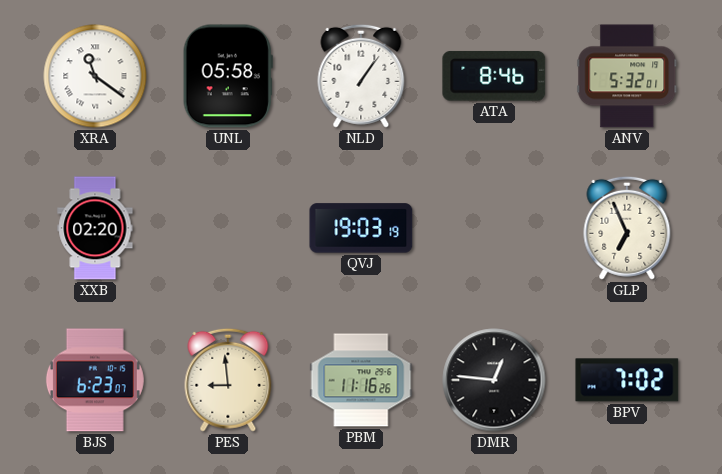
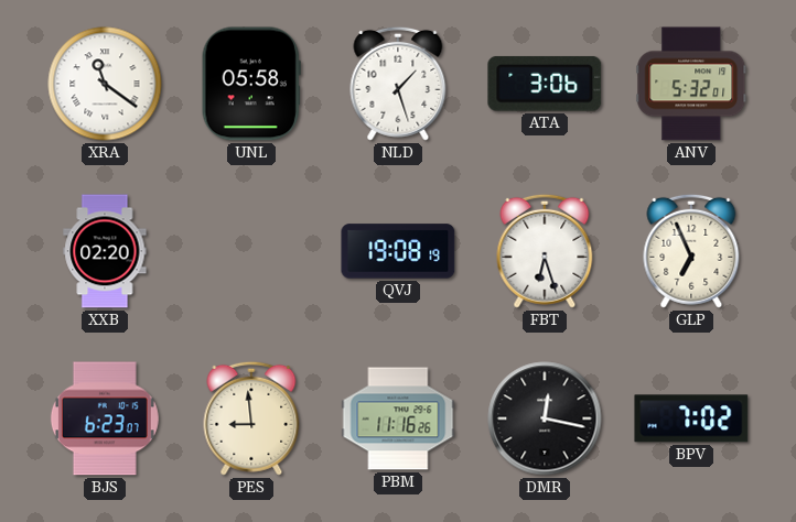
NLD: 1:06 -> 1:27 (398, 84)
ATA: 8:46 -> 3:06 (545, 84)
QVJ: 19:03 -> 19:08 (398, 251)
FBT: none -> 6:27 (545, 251)
DMR: 12:46 -> 12:17 (545, 418)
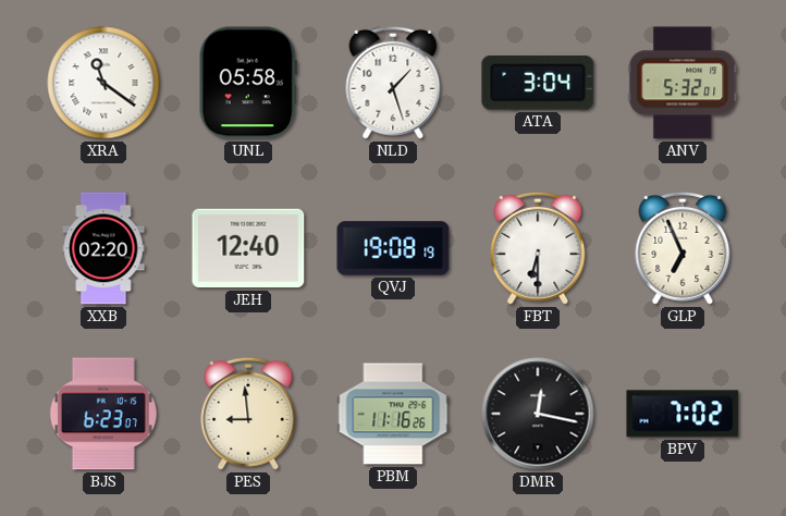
ATA: 3:06 -> 3:04 (538, 83)
JEH: none -> 12:40 (248, 248)
FBT: 6:27 -> 6:30 (538, 248)
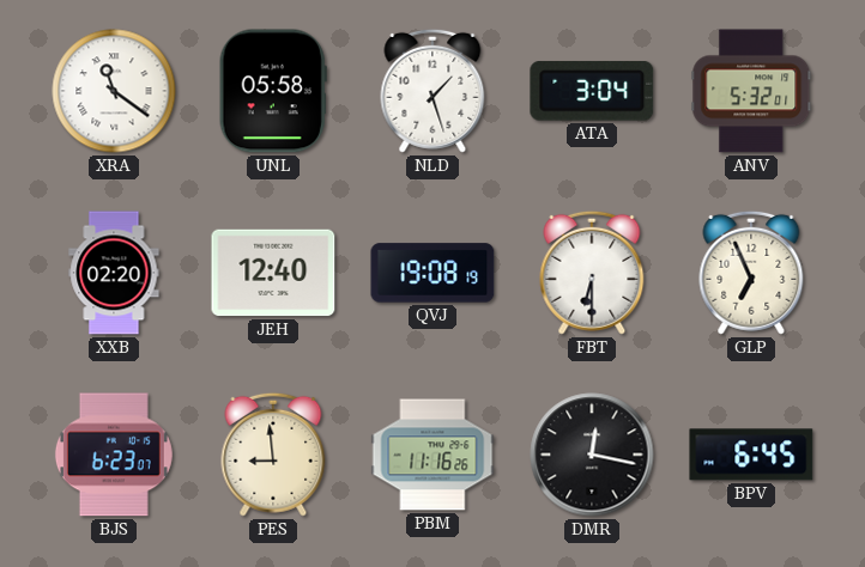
BPV: 7:02 -> 6:45 (751, 455)
